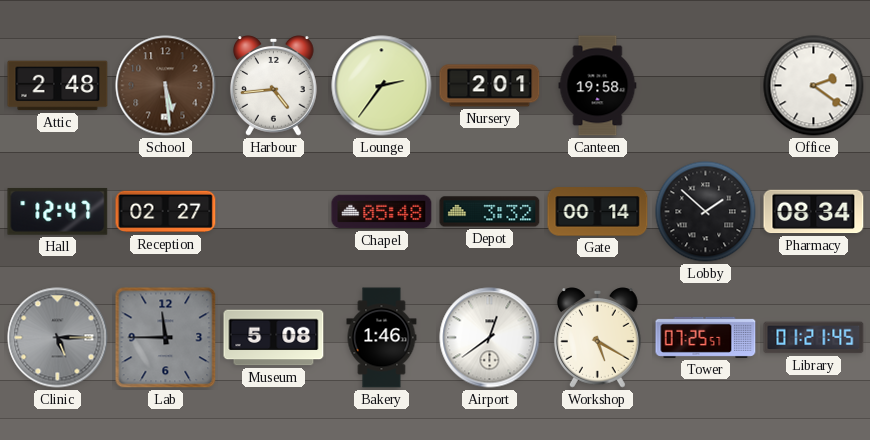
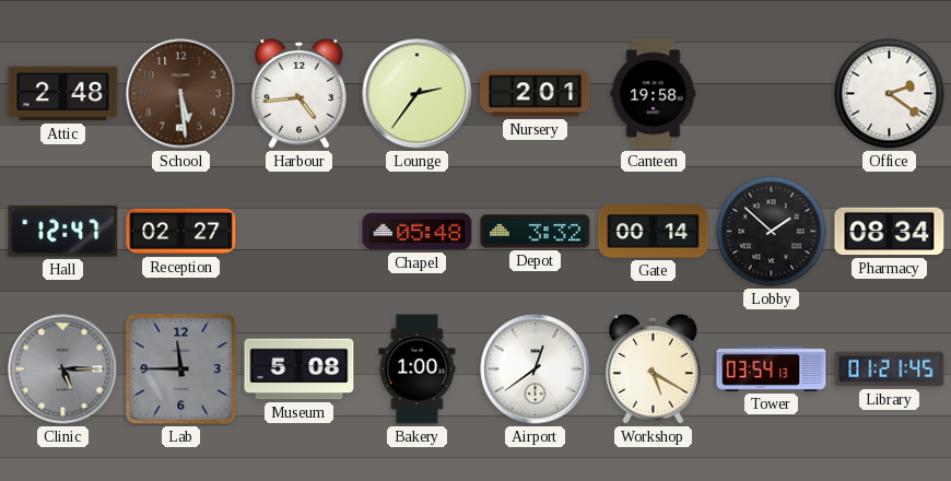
Bakery: 1:46 -> 1:00 (418, 369)
Tower: 07:25 -> 03:54 (772, 368)
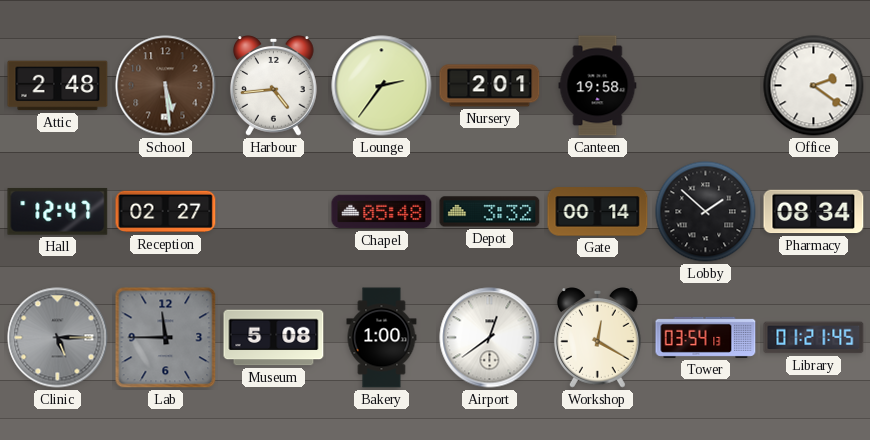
Workshop: 5:20 -> 12:20 (597, 338)
